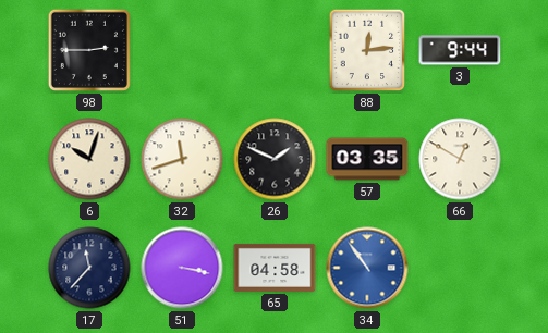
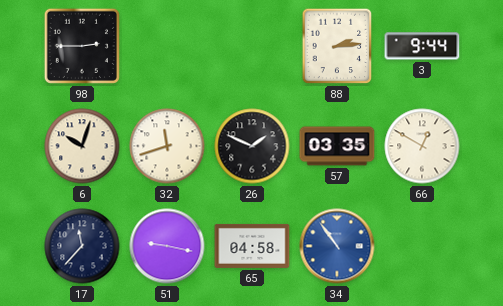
88: 12:14 -> 2:14 (337, 46)
51: 3:17 -> 9:17 (167, 246)
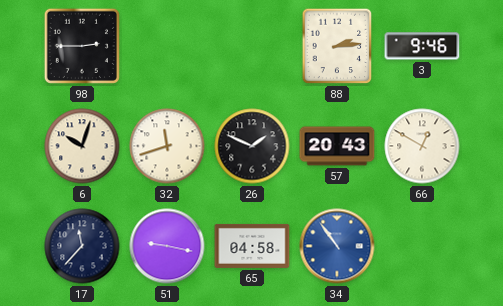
3: 9:44 -> 9:46 (422, 46)
57: 03:35 -> 20:43 (337, 146)
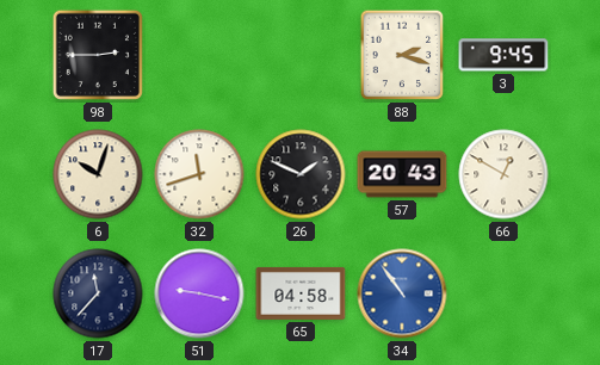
88: 2:14 -> 2:18 (402, 55)
3: 9:46 -> 9:45 (503, 55)
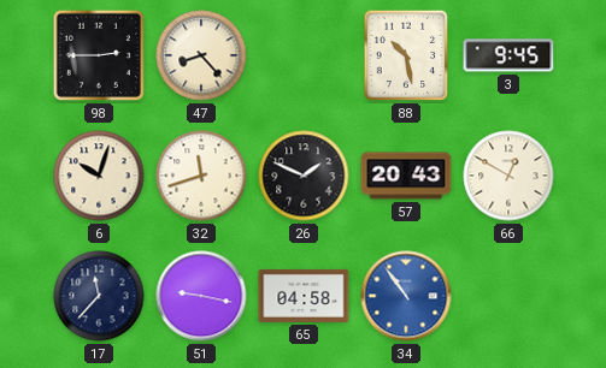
47: none -> 8:23 (201, 55)
88: 2:18 -> 10:28 (406, 55)
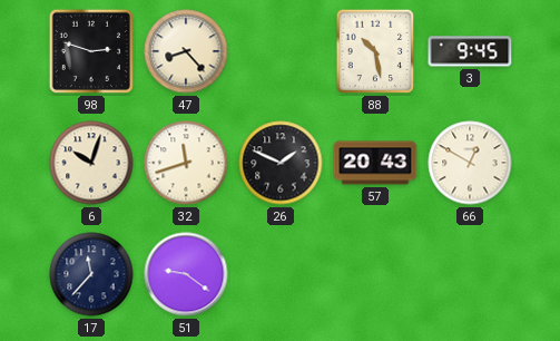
98: 2:45 -> 2:48 (91, 51)
51: 9:17 -> 9:21 (186, 274)
65: 04:58 -> none (304, 296)
34: 10:54 -> none (406, 296)
